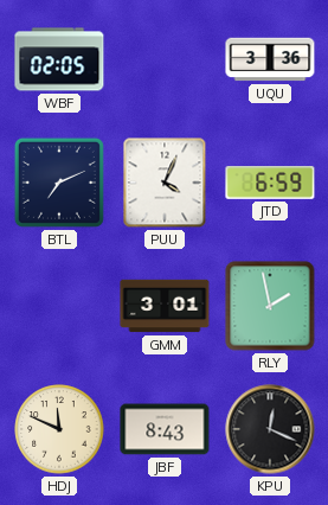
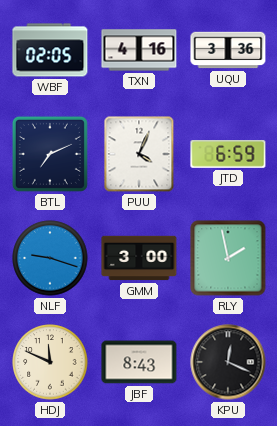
TXN: none -> 4:16 (139, 50)
NLF: none -> 9:18 (50, 258)
GMM: 3:01 -> 3:00 (139, 258)
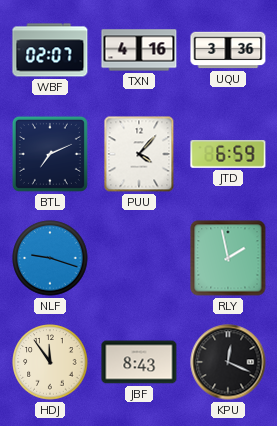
WBF: 02:05 -> 02:07 (50, 50)
PUU: 4:04 -> 4:07 (139, 154)
GMM: 3:00 -> none (139, 258)
HDJ: 11:49 -> 11:54 (50, 362)
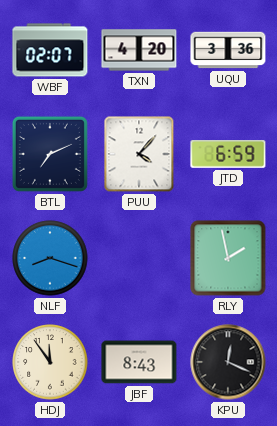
TXN: 4:16 -> 4:20 (139, 50)
NLF: 9:18 -> 8:18 (50, 258)
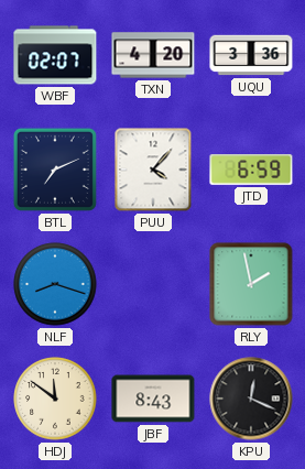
HDJ: 11:54 -> 11:51 (55, 399)
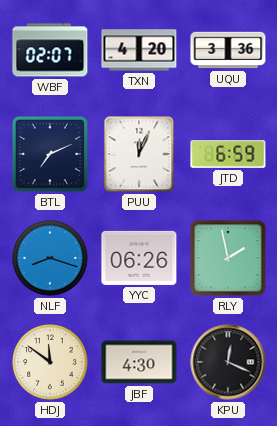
PUU: 4:07 -> 12:04 (139, 154)
YYC: none -> 06:26 (139, 258)
JBF: 8:43 -> 4:30 (139, 362)
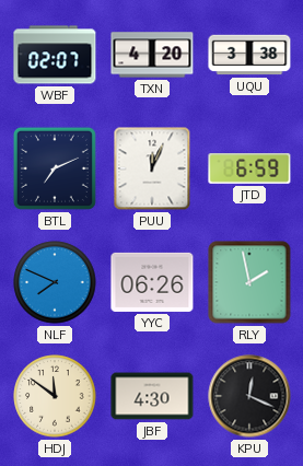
UQU: 3:36 -> 3:38 (249, 55)
NLF: 8:18 -> 7:49 (55, 282)
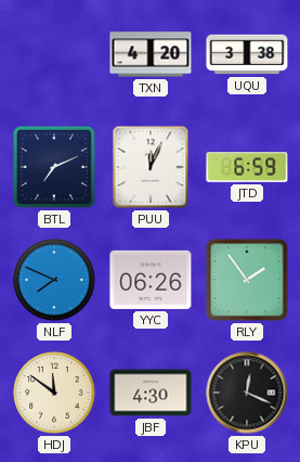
WBF: 02:07 -> none (55, 55)
RLY: 1:58 -> 1:54 (247, 280)
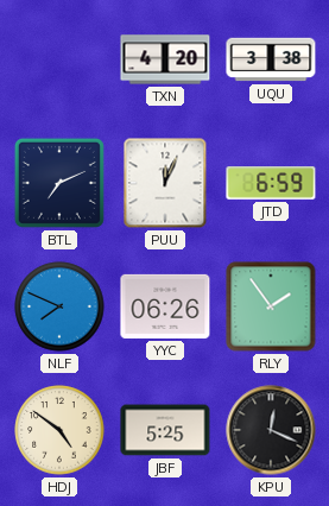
HDJ: 11:51 -> 4:51 (59, 430)
JBF: 4:30 -> 5:25 (165, 430)
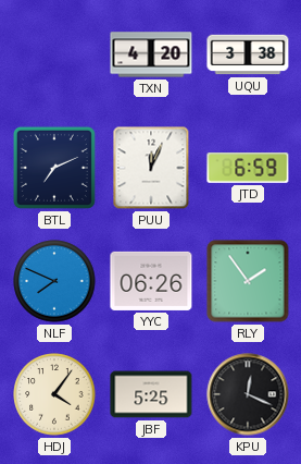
HDJ: 4:51 -> 4:06 (54, 394)
